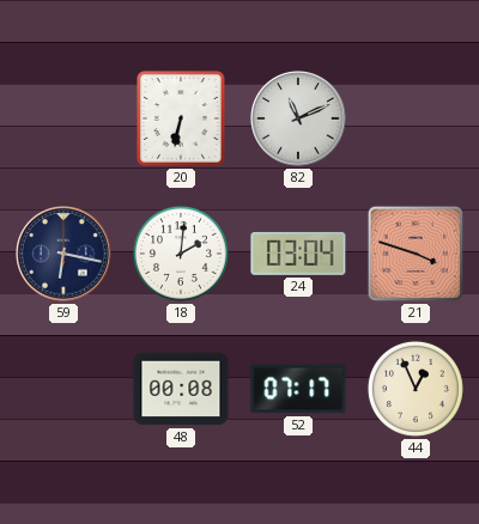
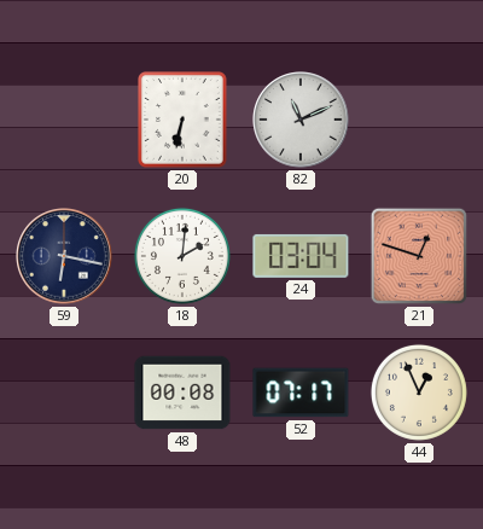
21: 3:48 -> 12:48 (419, 256)
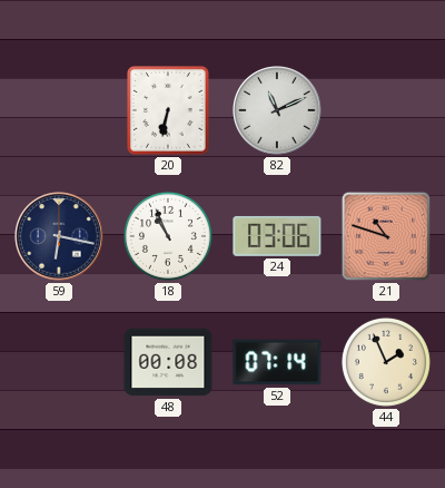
18: 2:01 -> 10:56 (168, 236)
24: 03:04 -> 03:06 (277, 236)
21: 12:48 -> 10:48 (386, 236)
52: 07:17 -> 07:14 (277, 362)
44: 12:56 -> 1:56 (386, 362)
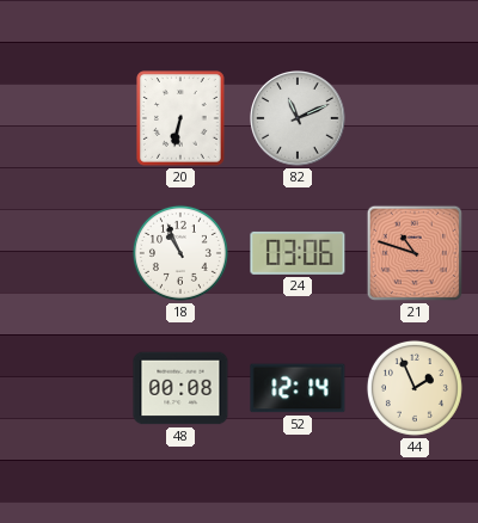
59: 6:17 -> none (59, 236)
52: 07:14 -> 12:14 (298, 388)
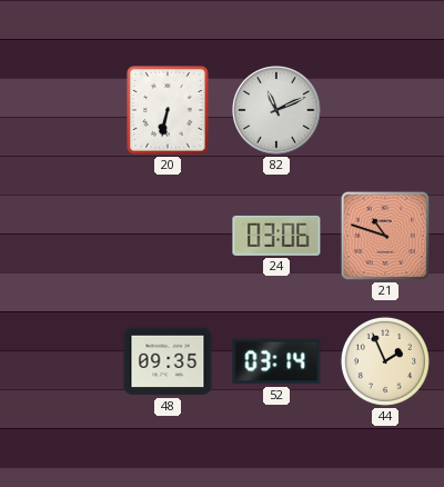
18: 10:56 -> none (180, 253)
48: 00:08 -> 09:35 (168, 361)
52: 12:14 -> 03:14 (276, 361)
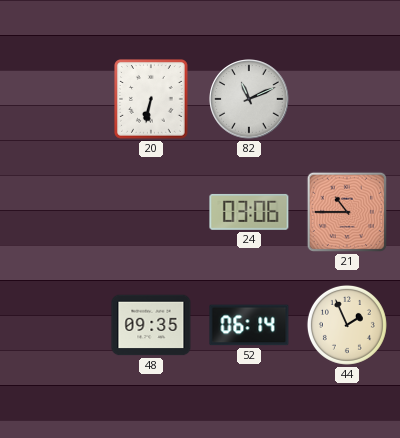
21: 10:48 -> 10:45 (347, 212)
52: 03:14 -> 06:14 (249, 325)
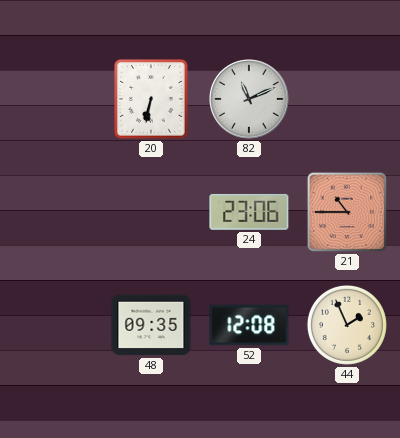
24: 03:06 -> 23:06 (249, 212)
52: 06:14 -> 12:08 (249, 325)
